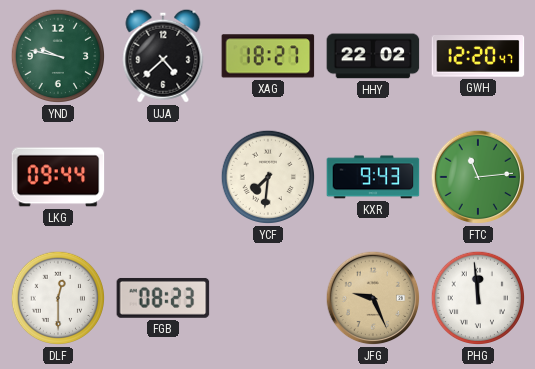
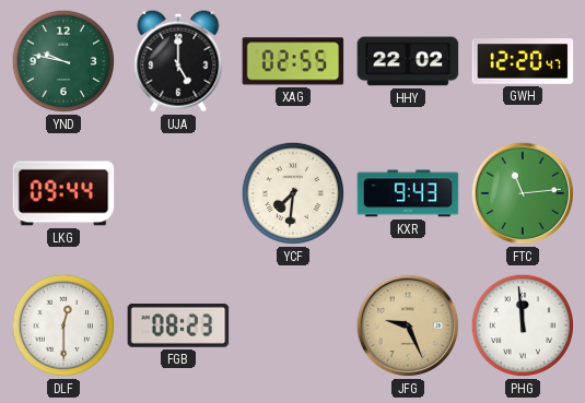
UJA: 4:38 -> 5:00 (178, 61)
XAG: 18:27 -> 02:55 (293, 61)
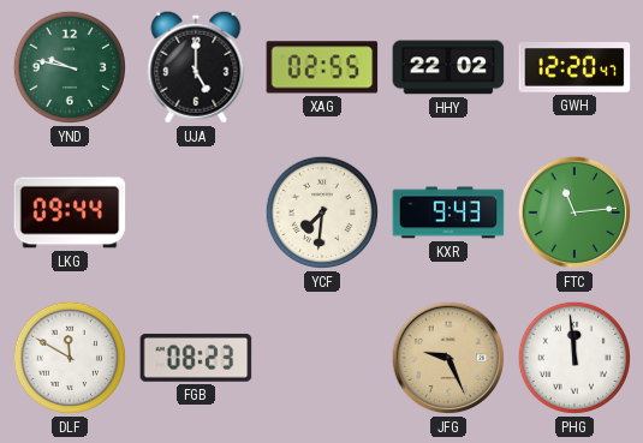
DLF: 12:30 -> 11:50 (70, 358)
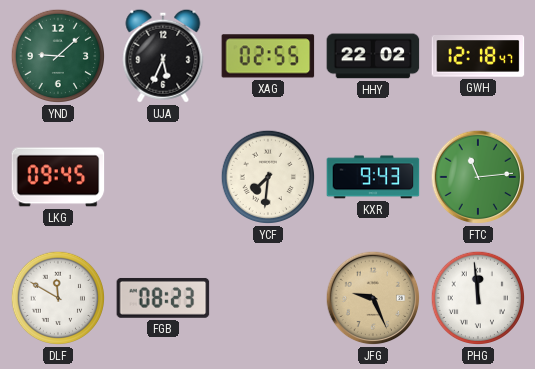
YND: 9:47 -> 9:08 (58, 56)
UJA: 5:00 -> 5:34 (163, 56)
GWH: 12:20 -> 12:18 (478, 56)
LKG: 09:44 -> 09:45 (58, 177)
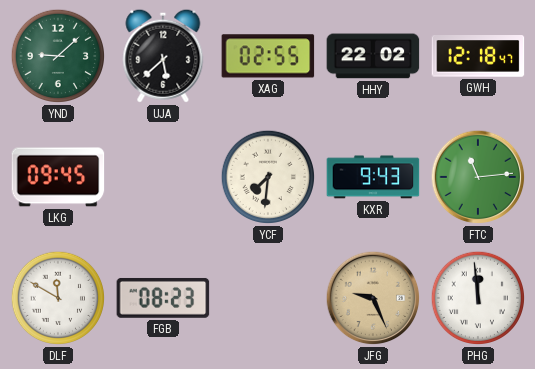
UJA: 5:34 -> 5:38 (163, 56)
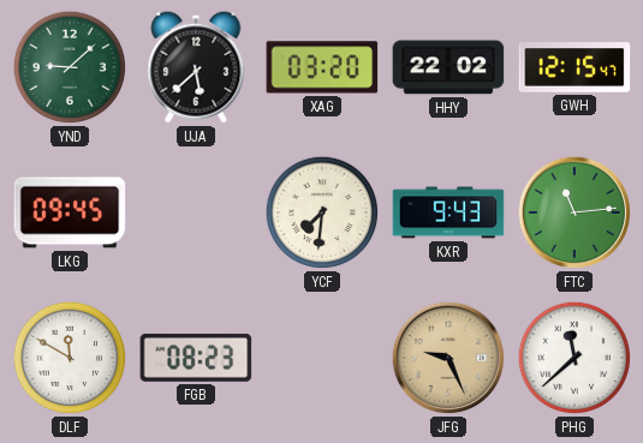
XAG: 02:55 -> 03:20 (322, 67)
GWH: 12:18 -> 12:15 (574, 67)
PHG: 11:59 -> 11:38 (574, 358)
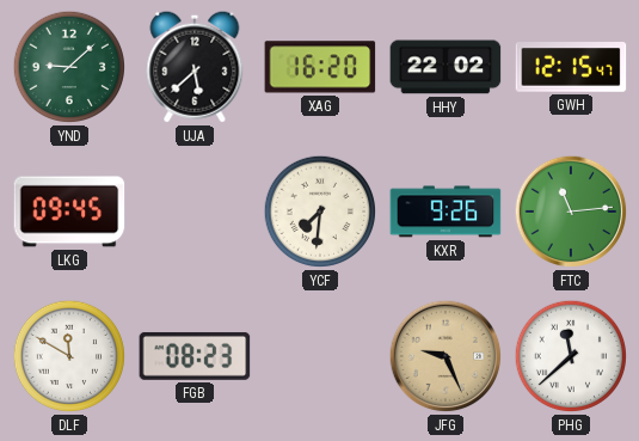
XAG: 03:20 -> 16:20 (320, 67)
KXR: 9:43 -> 9:26 (446, 212)
